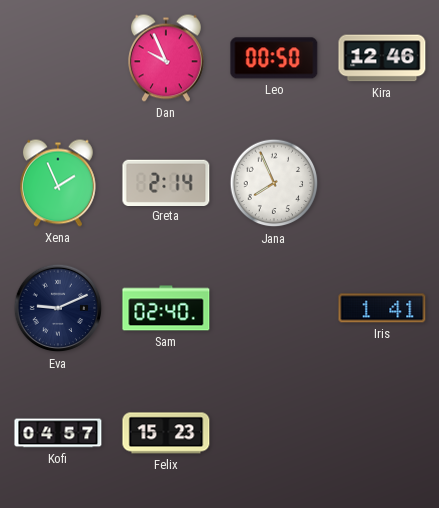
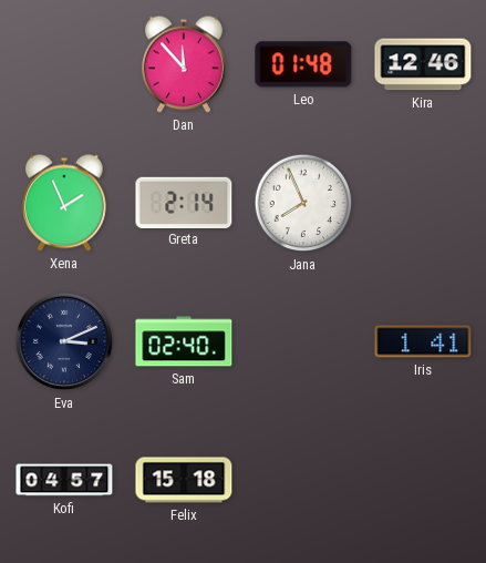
Dan: 9:56 -> 11:53 (184, 64)
Leo: 00:50 -> 01:48 (303, 64)
Eva: 9:11 -> 3:11 (64, 341)
Felix: 15:23 -> 15:18 (184, 480)
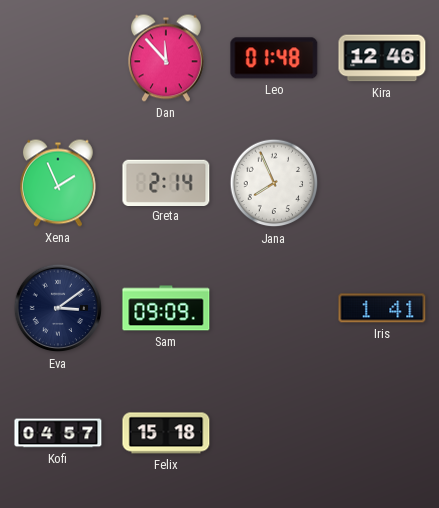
Eva: 3:11 -> 3:09 (58, 308)
Sam: 02:40 -> 09:09 (166, 308)
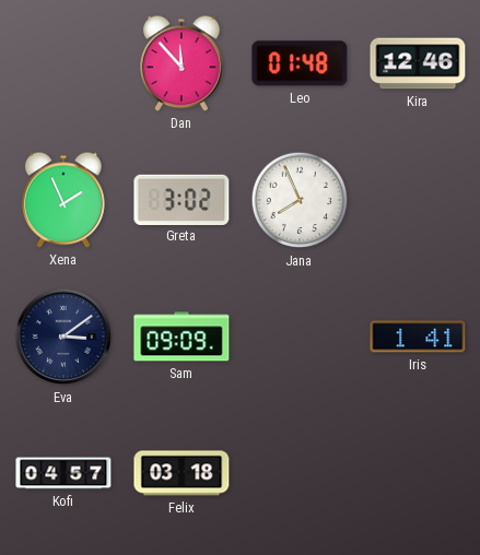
Greta: 2:14 -> 3:02 (182, 199)
Felix: 15:18 -> 03:18 (182, 473)
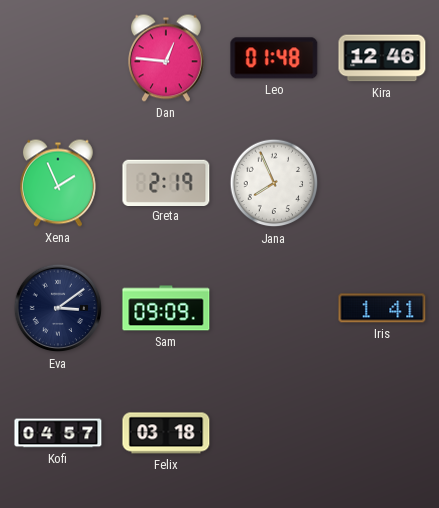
Dan: 11:53 -> 12:46 (166, 58)
Greta: 3:02 -> 2:19 (166, 182)
